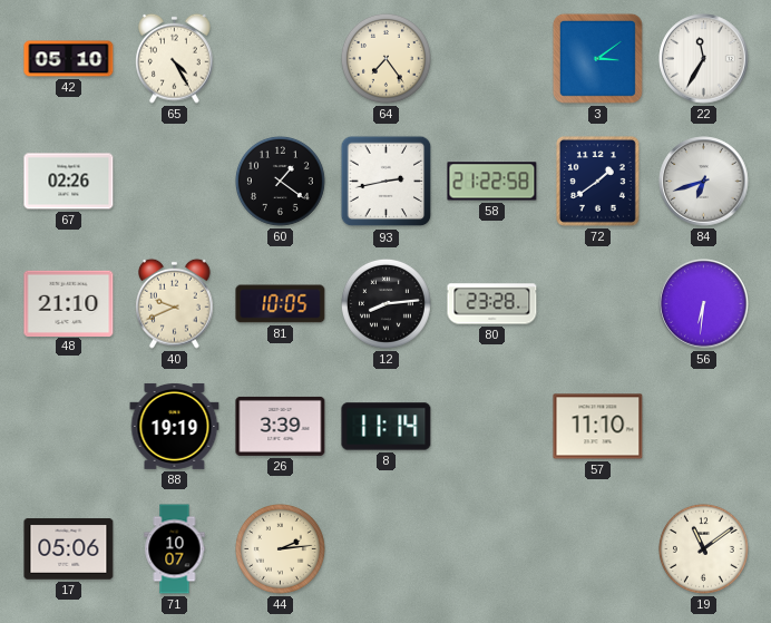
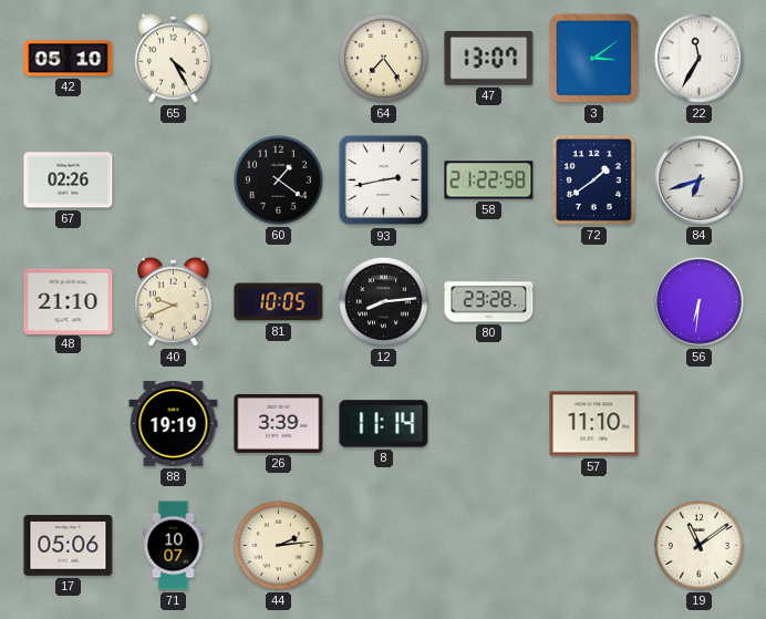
47: none -> 13:07 (489, 59)
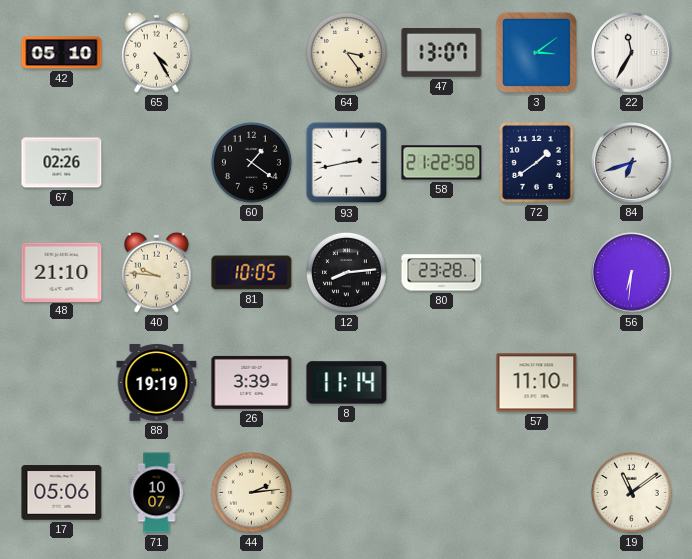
64: 7:24 -> 3:24 (346, 52)
40: 9:41 -> 9:46 (157, 272)
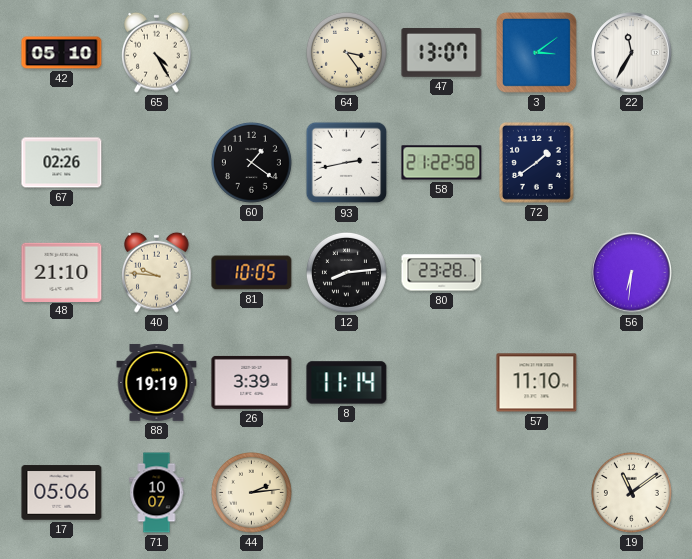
84: 6:42 -> none (632, 163)
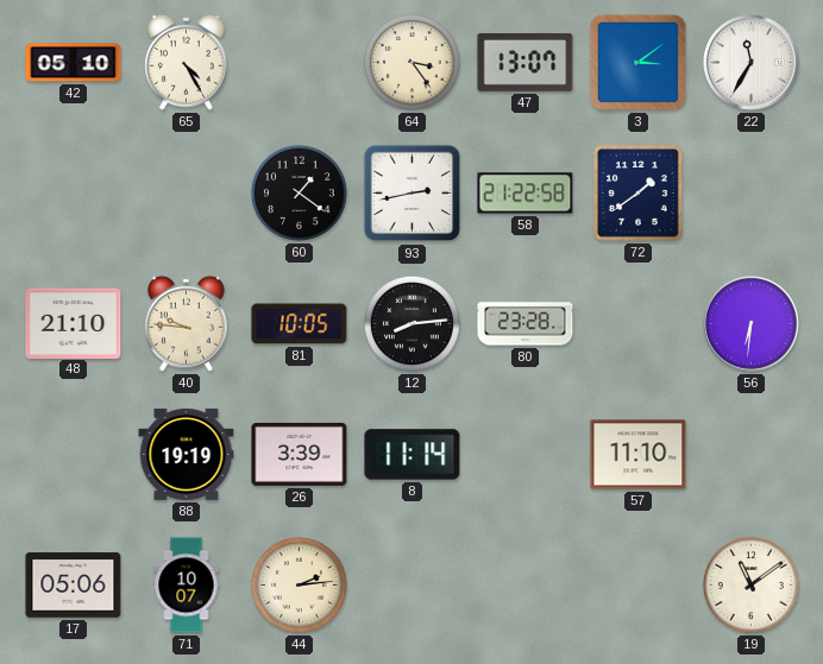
67: 02:26 -> none (62, 163)
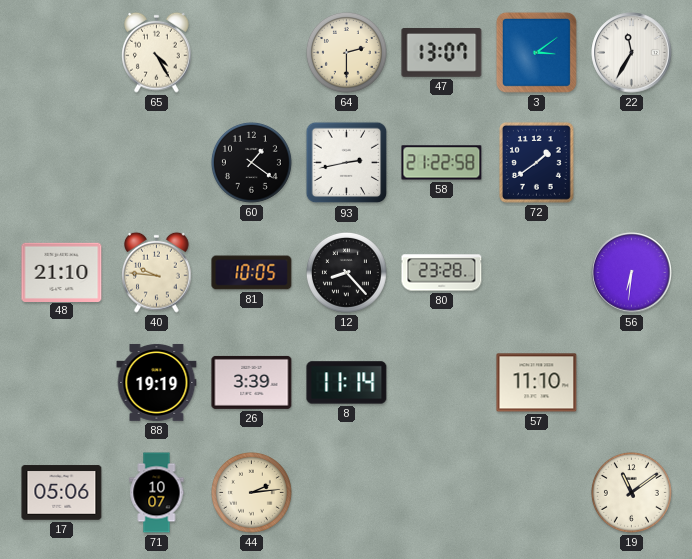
42: 05:10 -> none (74, 63)
64: 3:24 -> 2:30 (346, 52)
12: 8:14 -> 8:23 (346, 272)
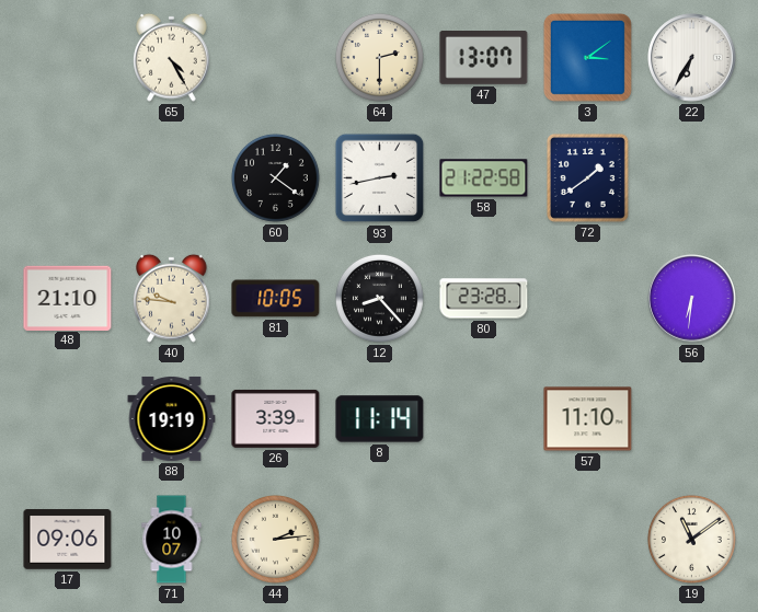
22: 11:35 -> 6:35 (692, 58)
17: 05:06 -> 09:06 (68, 540)
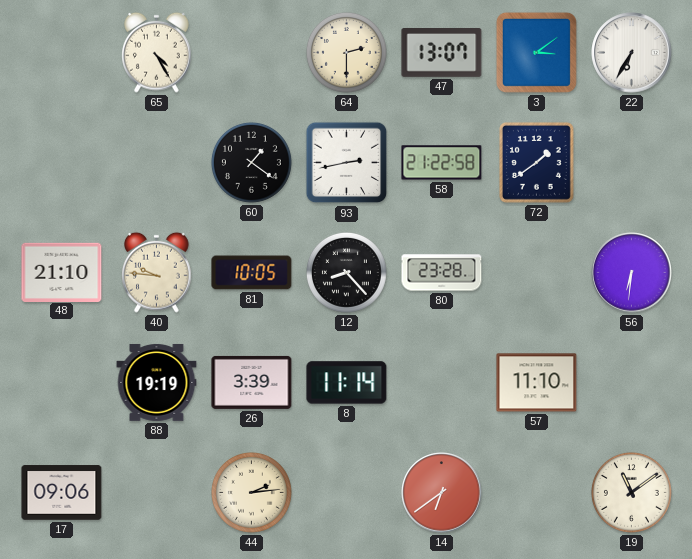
71: 10:07 -> none (172, 540)
14: none -> 6:39 (442, 493)
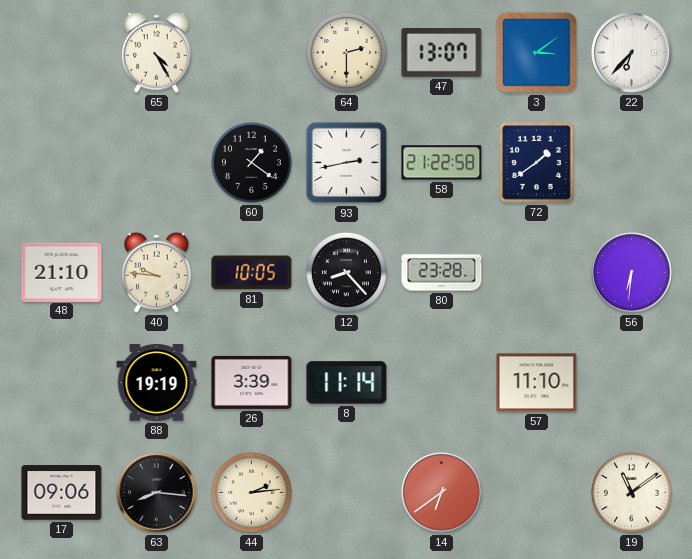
22: 6:35 -> 6:37 (632, 53)
63: none -> 8:16 (157, 493)
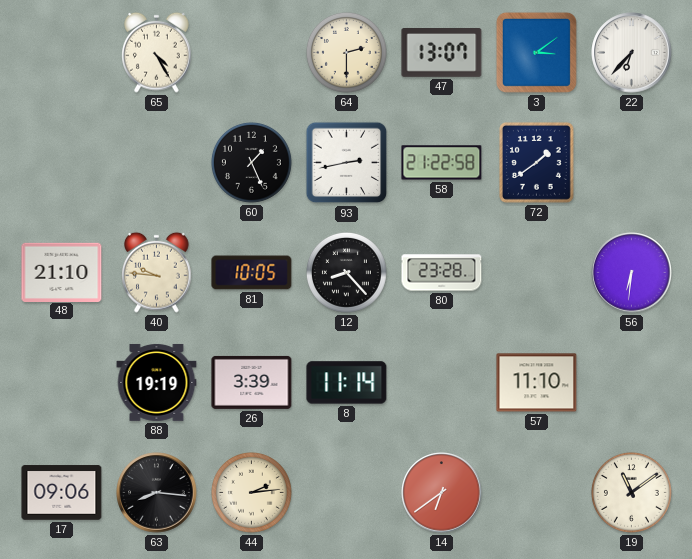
60: 1:21 -> 1:26 (251, 162)
